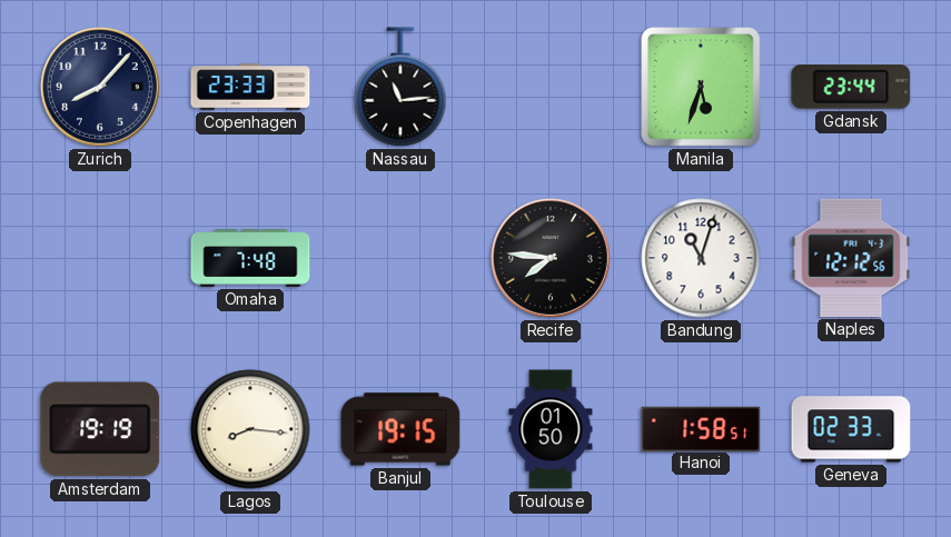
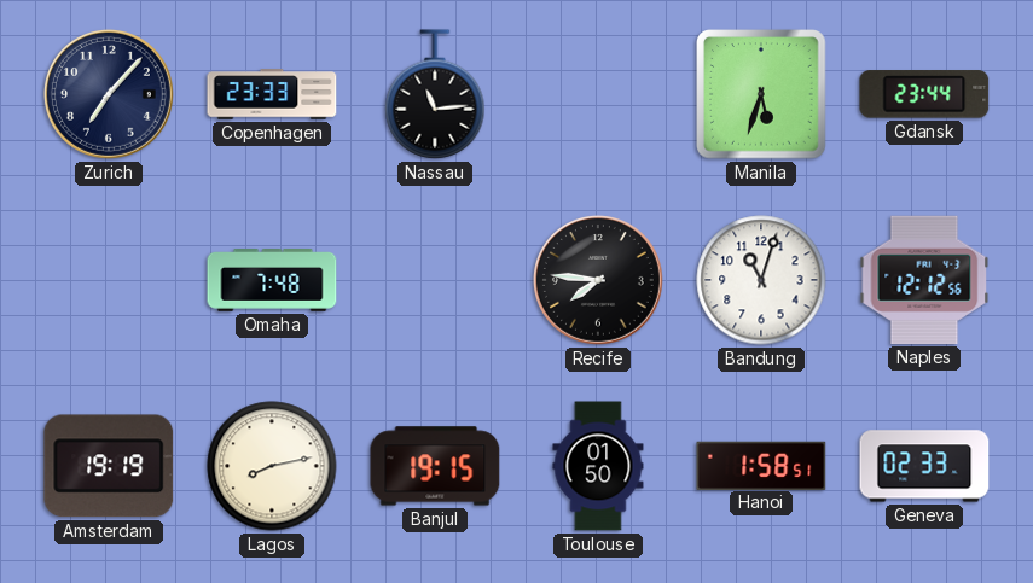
Zurich: 8:07 -> 7:07 (109, 94)
Lagos: 8:16 -> 8:13 (272, 466)
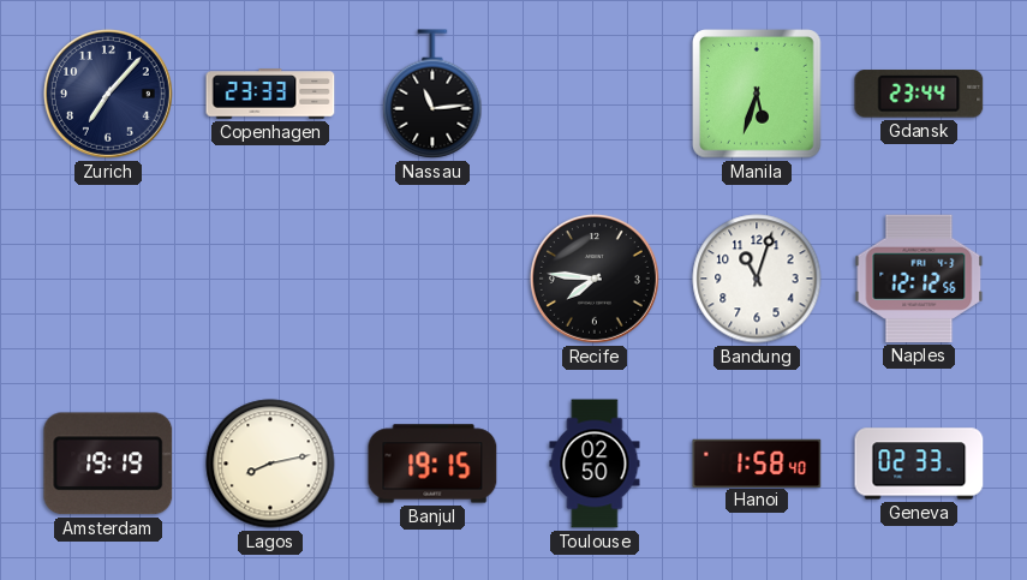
Omaha: 7:48 -> none (272, 281)
Toulouse: 01:50 -> 02:50 (595, 464)
Hanoi: 1:58:51 -> 1:58:40 (757, 462)
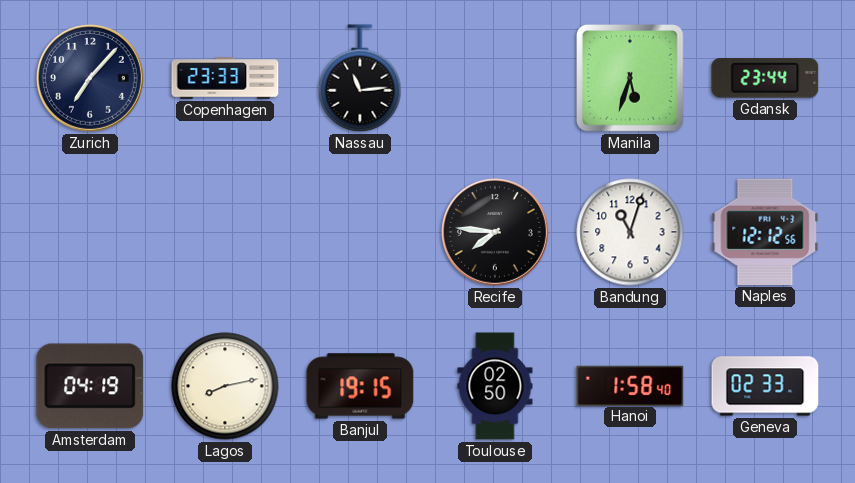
Amsterdam: 19:19 -> 04:19 (90, 386)
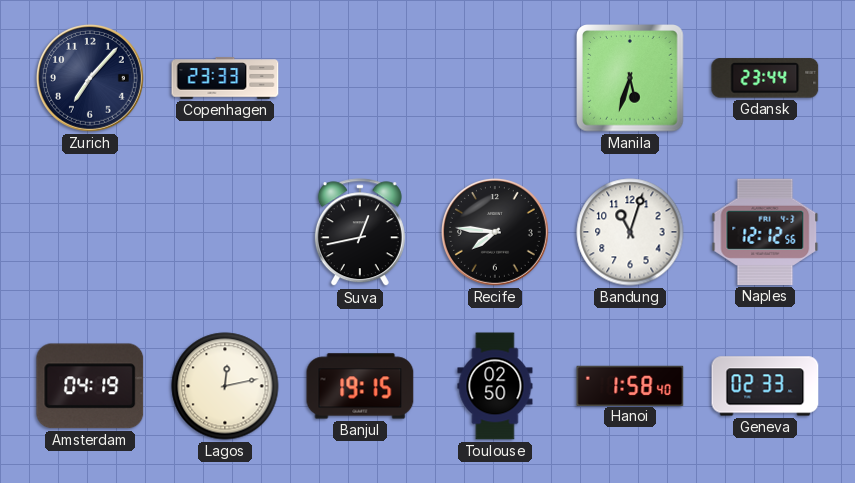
Nassau: 11:14 -> none (360, 78)
Suva: none -> 12:43 (360, 233)
Lagos: 8:13 -> 12:13 (225, 386)
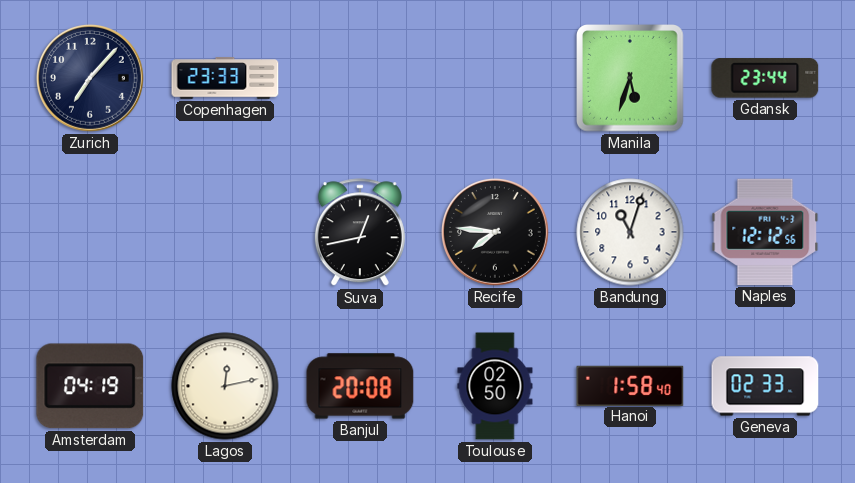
Banjul: 19:15 -> 20:08 (360, 386)
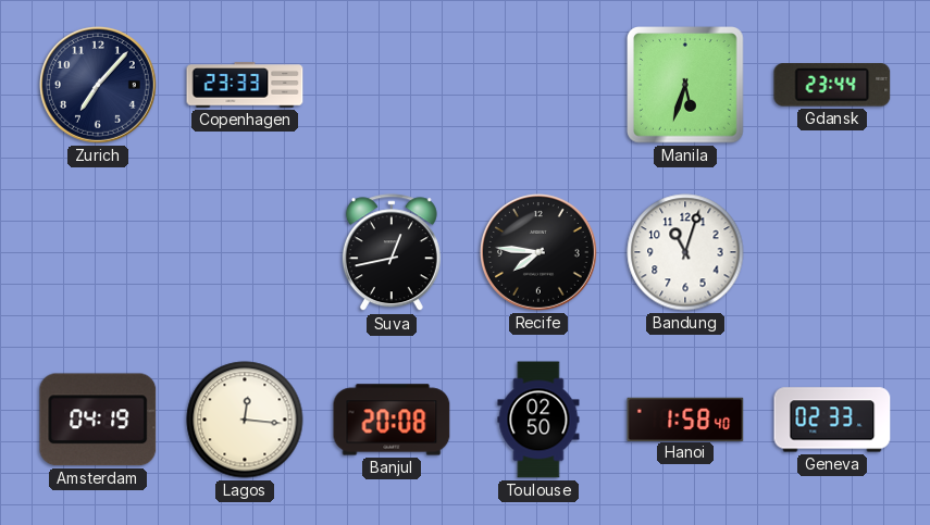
Naples: 12:12 -> none (765, 232)
Lagos: 12:13 -> 12:16 (245, 420)
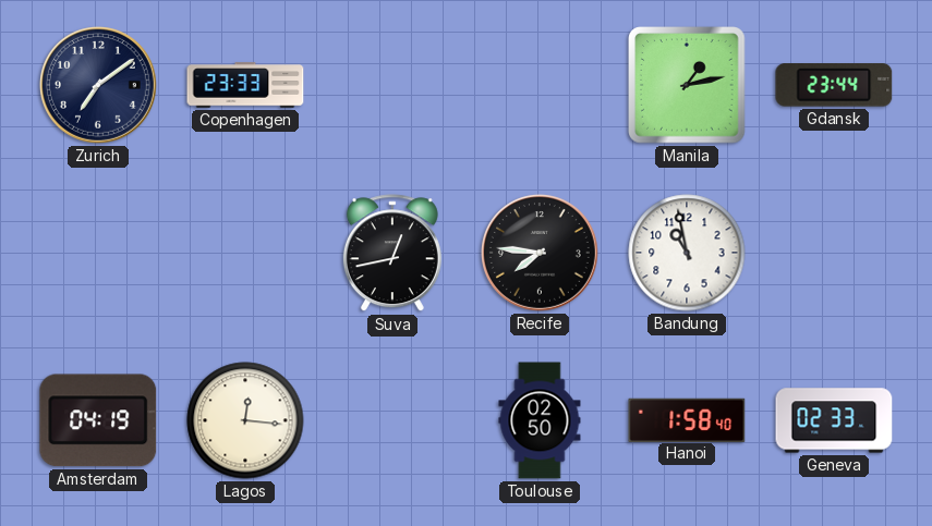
Zurich: 7:07 -> 7:09 (98, 85)
Manila: 5:33 -> 1:13 (687, 85)
Bandung: 11:03 -> 10:58 (687, 253)
Banjul: 20:08 -> none (392, 420)
